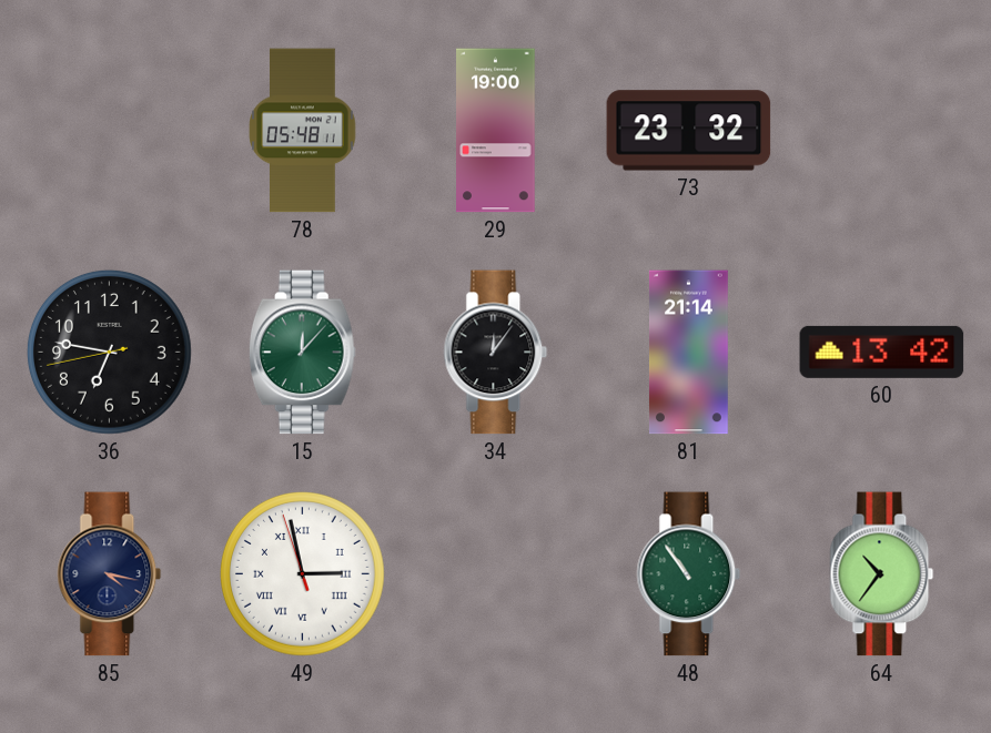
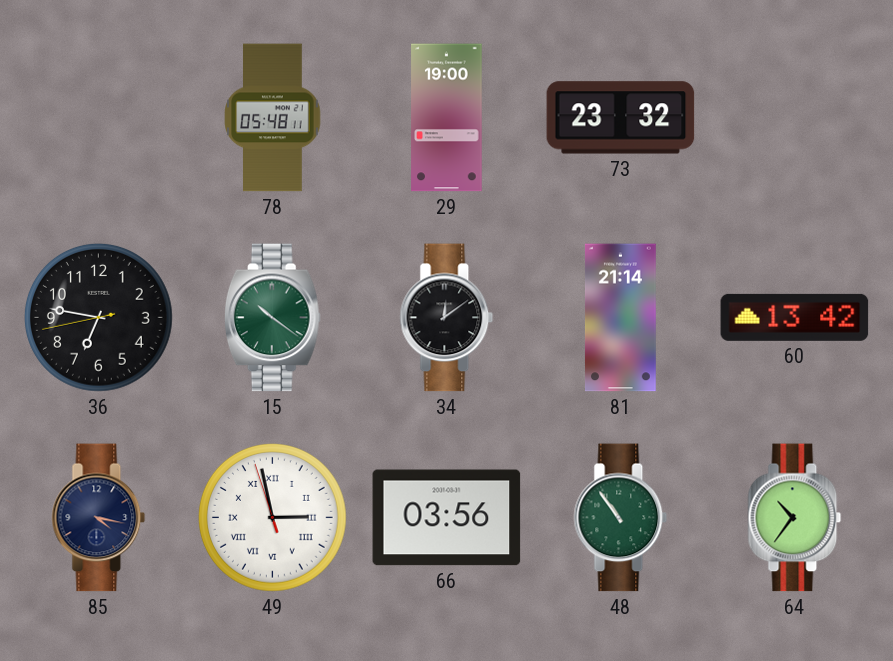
15: 12:07 -> 10:21 (272, 318)
34: 12:06 -> 12:09 (447, 318)
66: none -> 03:56 (447, 518)
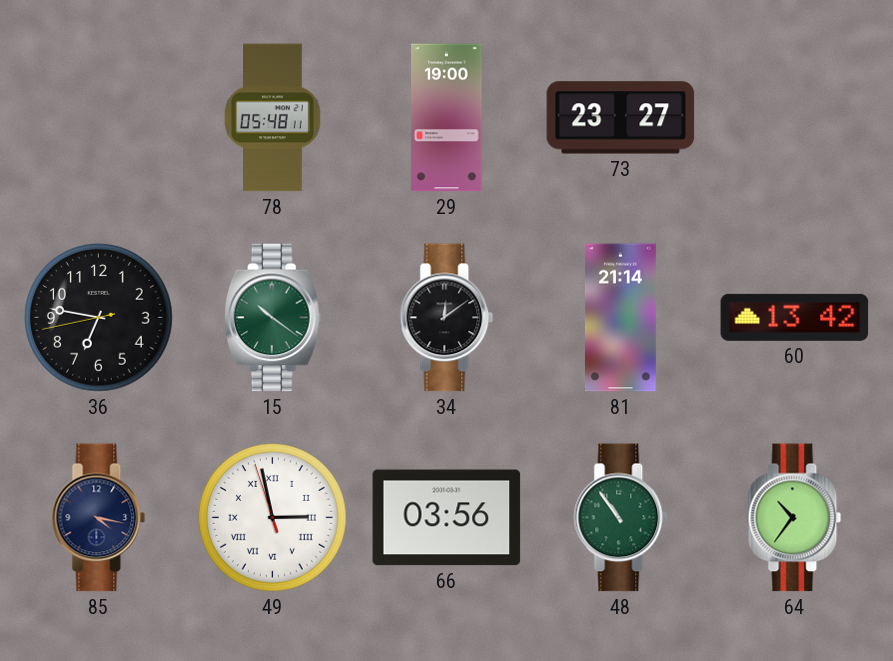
73: 23:32 -> 23:27 (621, 118)
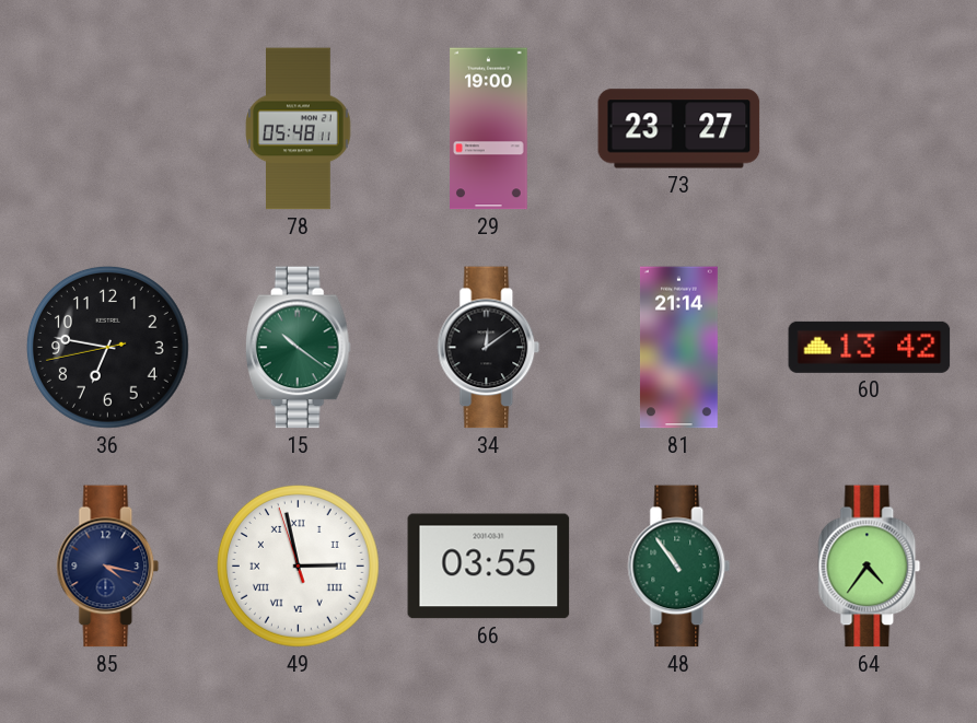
66: 03:56 -> 03:55 (489, 567)
64: 10:36 -> 4:36 (870, 567)
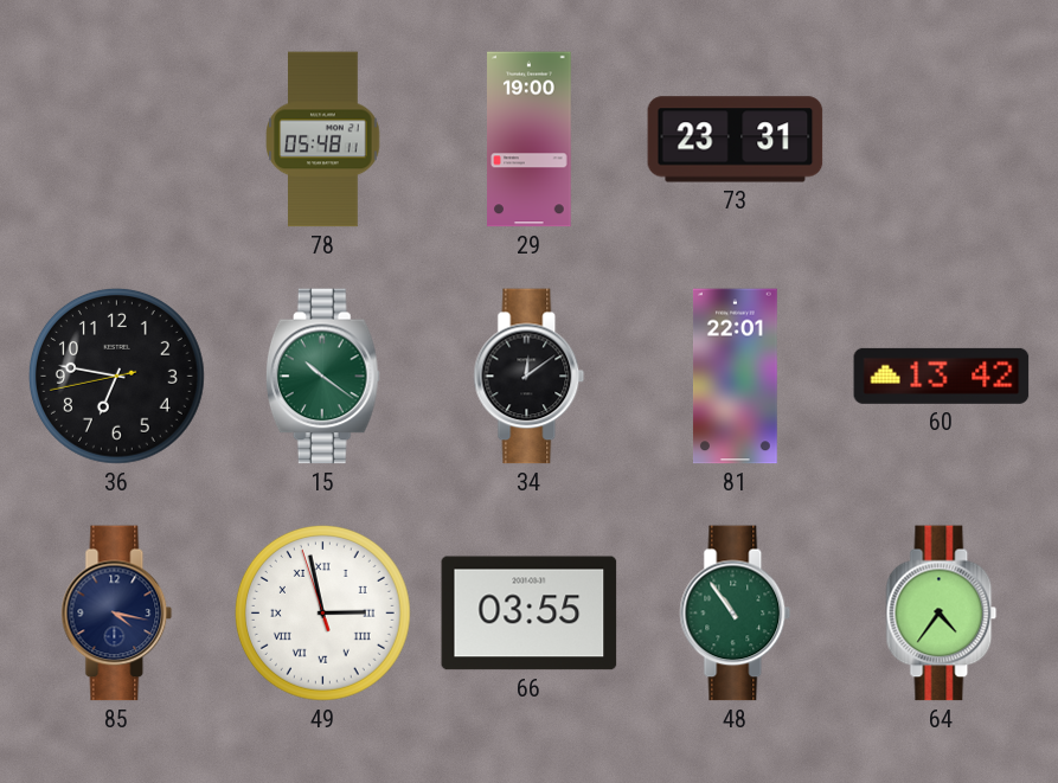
73: 23:27 -> 23:31 (736, 140)
81: 21:14 -> 22:01 (735, 377)
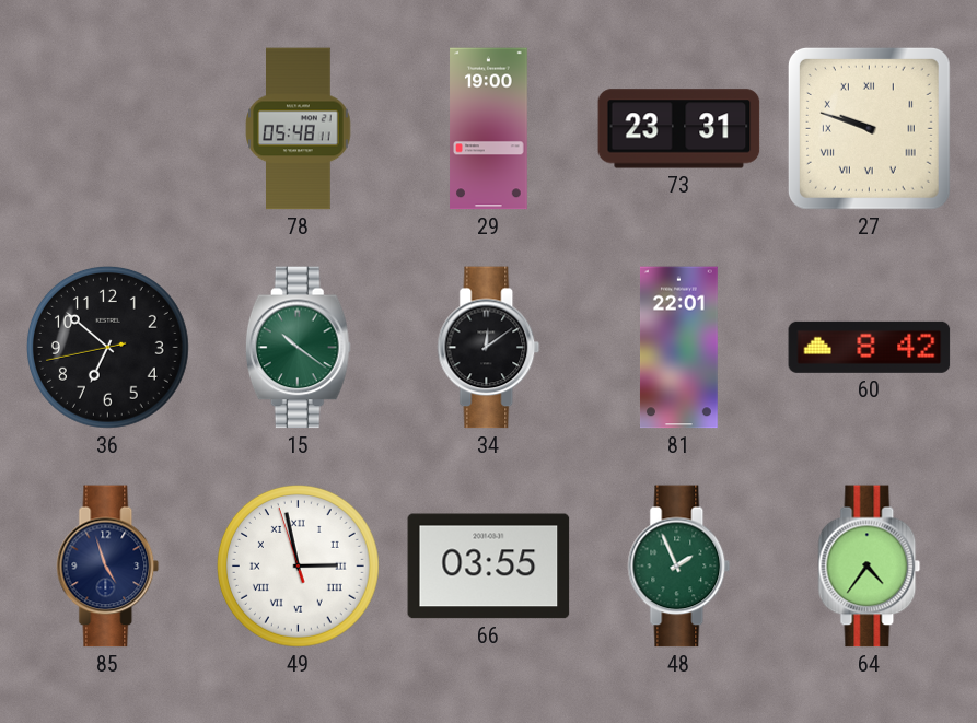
27: none -> 9:48 (869, 128)
36: 6:46 -> 6:51 (107, 347)
60: 13:42 -> 8:42 (870, 347)
85: 4:17 -> 4:57 (108, 567)
48: 10:54 -> 1:56 (679, 567)
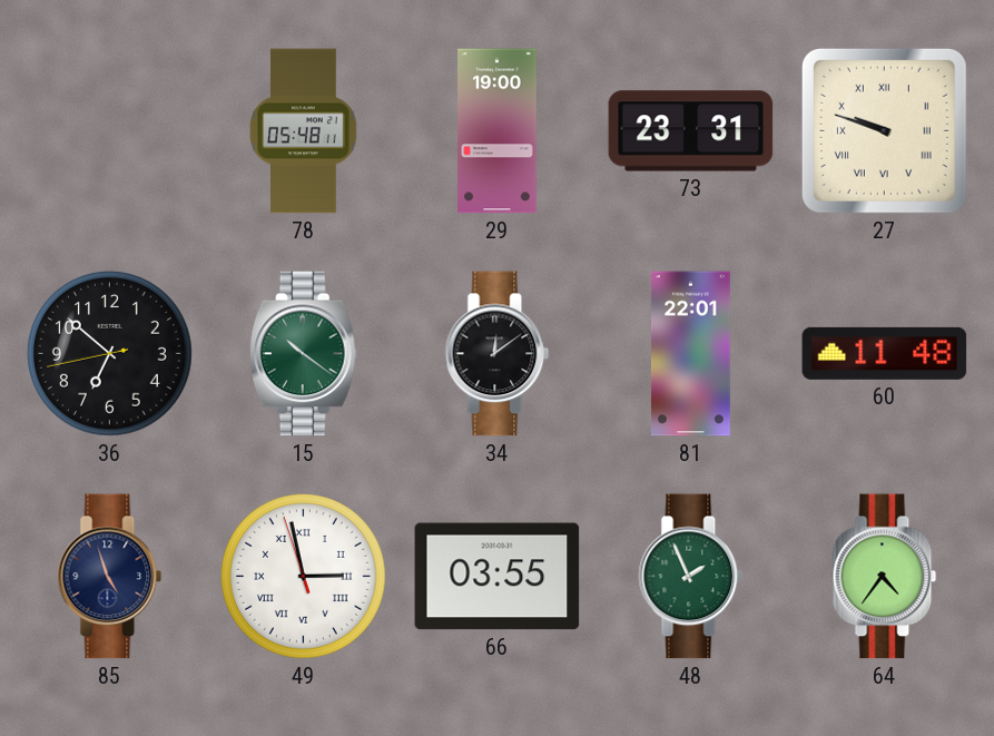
60: 8:42 -> 11:48 (885, 353)
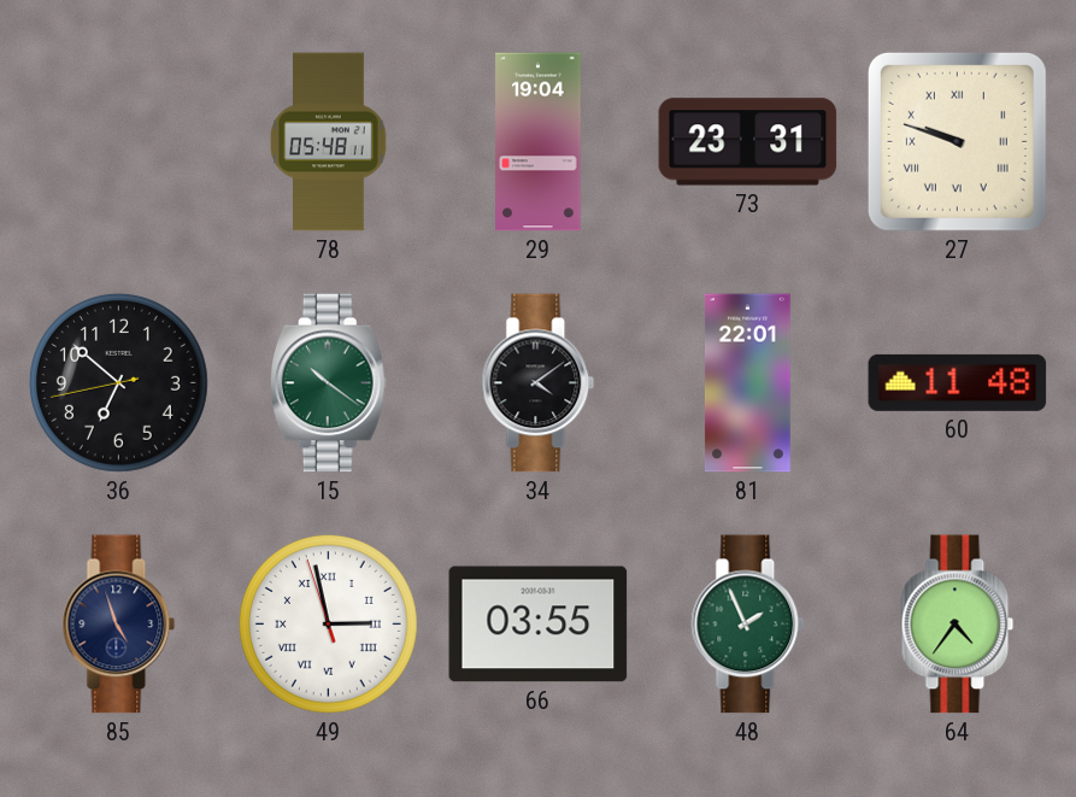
29: 19:00 -> 19:04 (539, 142)
34: 12:09 -> 4:09 (539, 383)
